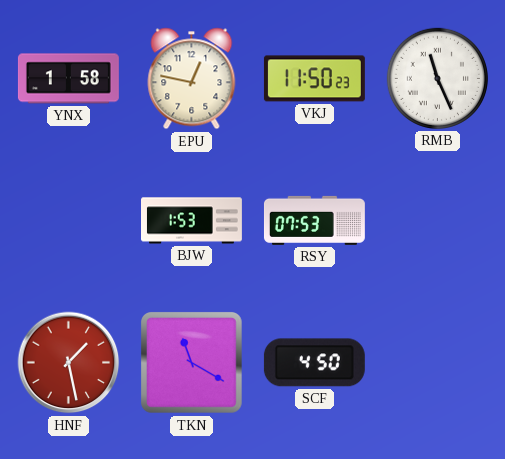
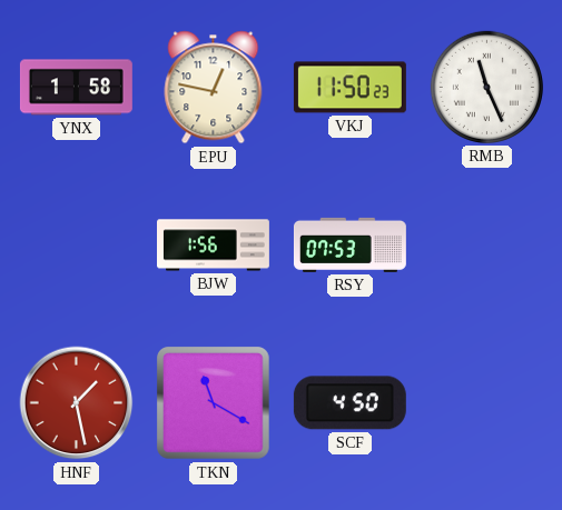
BJW: 1:53 -> 1:56 (214, 246)
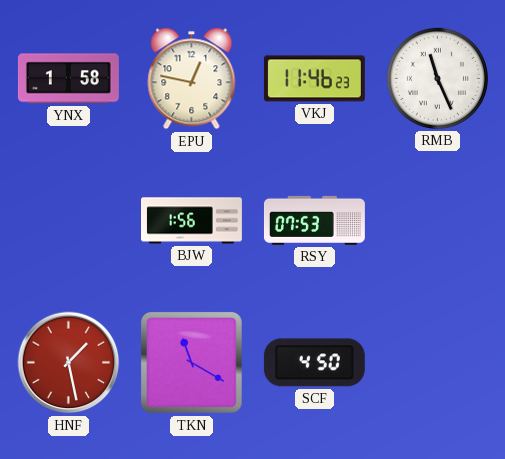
VKJ: 11:50 -> 11:46 (314, 79)
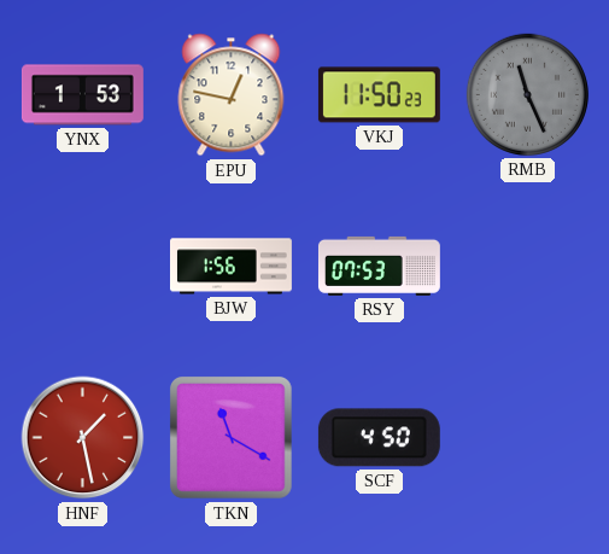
YNX: 1:58 -> 1:53 (82, 95)
VKJ: 11:46 -> 11:50 (379, 95)
RMB dial: white -> grey (527, 94)
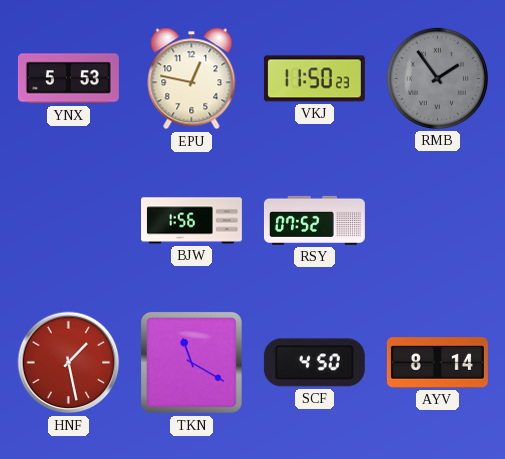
YNX: 1:53 -> 5:53 (68, 79)
RMB: 11:26 -> 1:54 (437, 78)
RSY: 07:53 -> 07:52 (314, 220)
AYV: none -> 8:14 (437, 363)
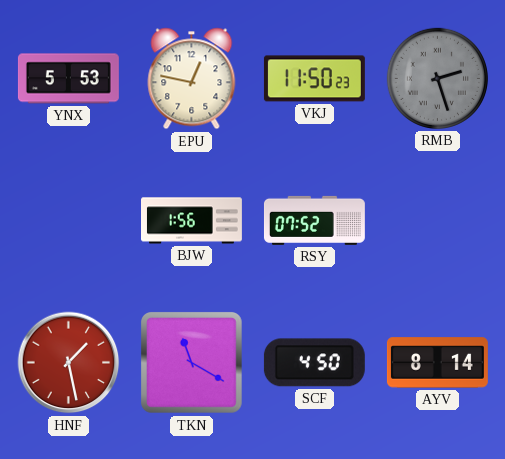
RMB: 1:54 -> 2:27 (437, 78)
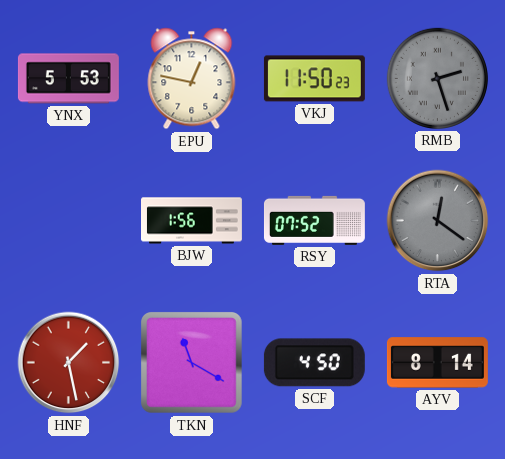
RTA: none -> 12:21 (438, 221)
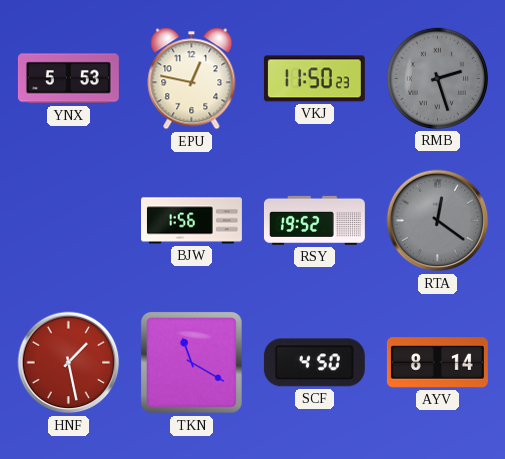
RSY: 07:52 -> 19:52 (314, 220)
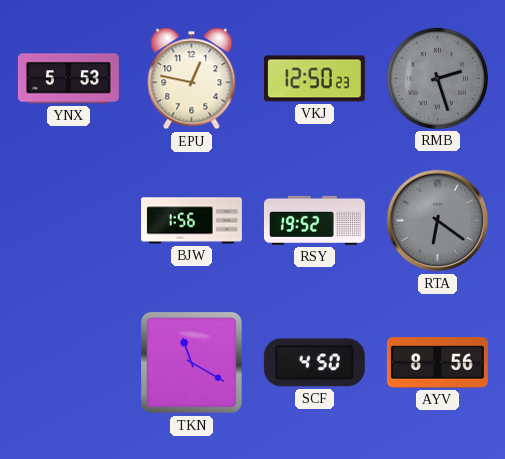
VKJ: 11:50 -> 12:50 (314, 79)
RTA: 12:21 -> 6:21 (438, 221)
HNF: 1:28 -> none (69, 363)
AYV: 8:14 -> 8:56 (437, 363)
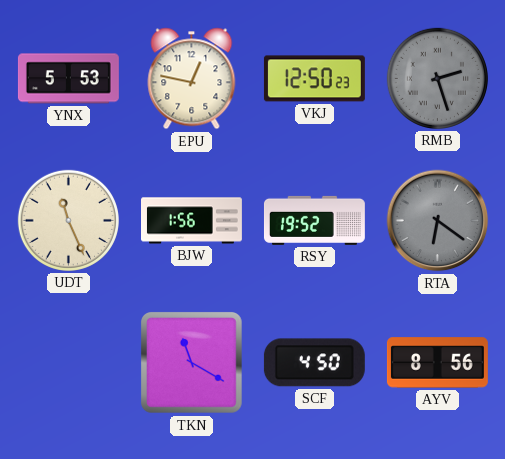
UDT: none -> 11:26 (68, 220)
